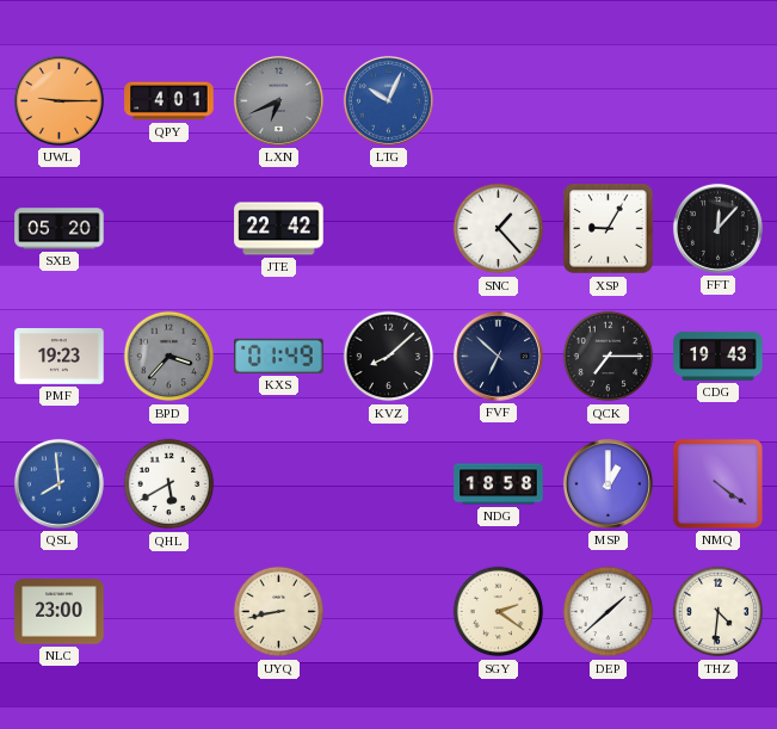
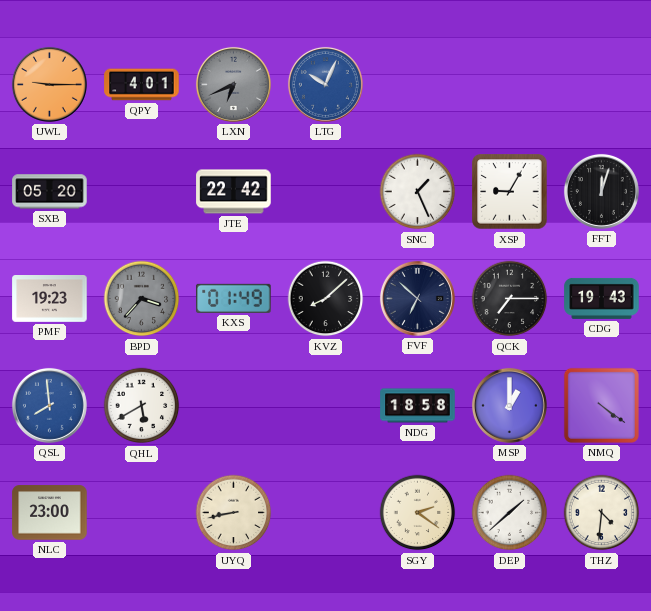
SNC: 1:23 -> 1:26 (418, 192)
FFT: 12:07 -> 12:03 (601, 191)
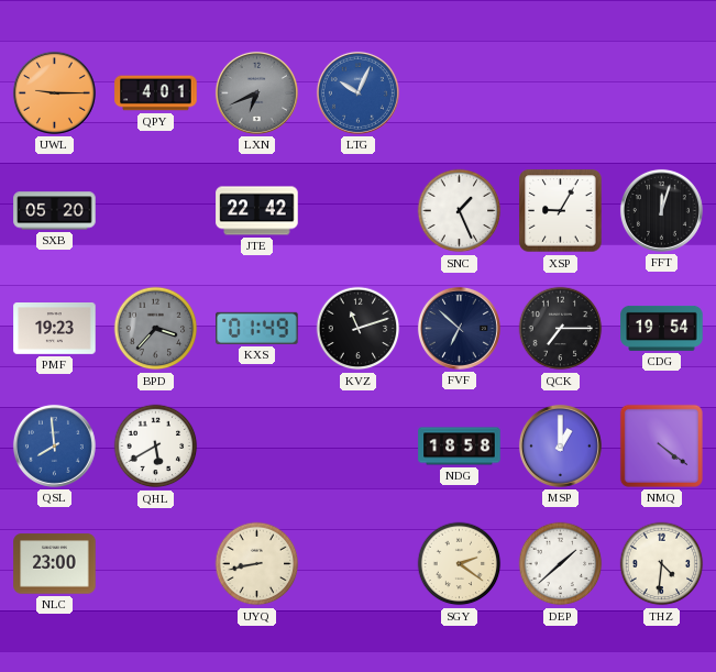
KVZ: 8:08 -> 11:12 (359, 329)
CDG: 19:43 -> 19:54 (662, 328)
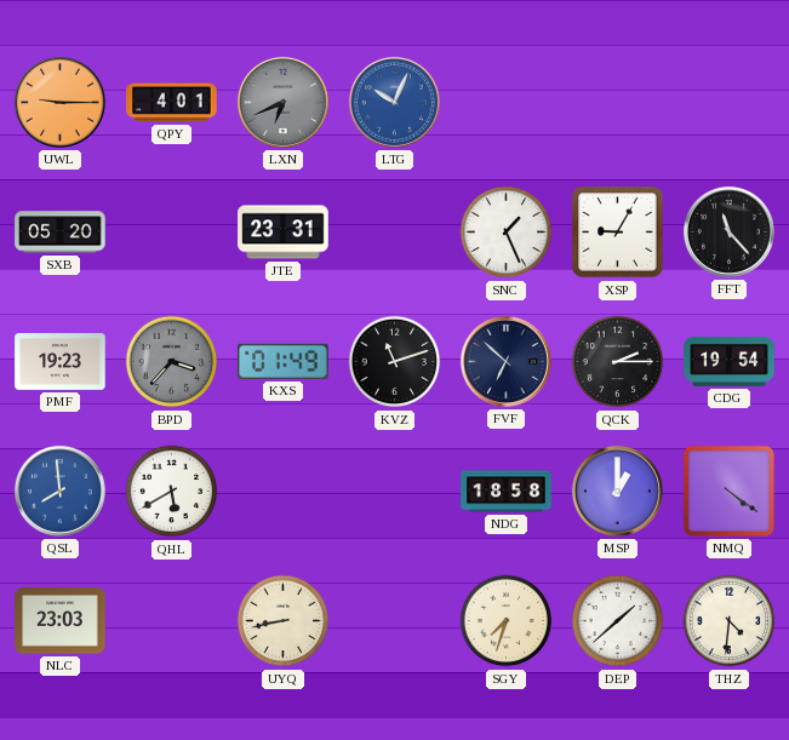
JTE: 22:42 -> 23:31 (284, 233)
FFT: 12:03 -> 11:23 (728, 231)
QCK: 7:15 -> 2:15 (618, 362)
NLC: 23:00 -> 23:03 (61, 621)
SGY: 2:21 -> 7:33 (507, 621)
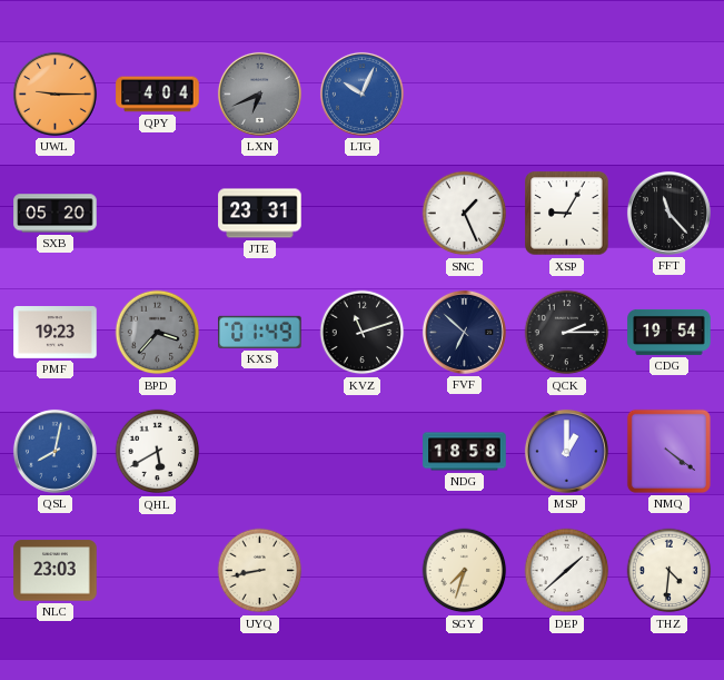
QPY: 4:01 -> 4:04 (158, 95)
QSL: 7:59 -> 8:02 (54, 451)
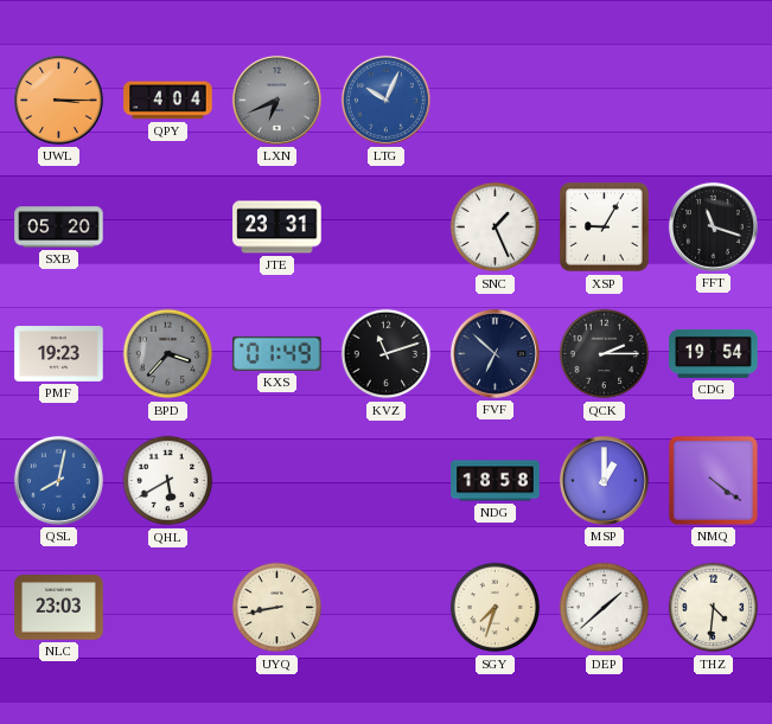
UWL: 9:15 -> 3:15 (58, 100)
FFT: 11:23 -> 11:18 (713, 226)
